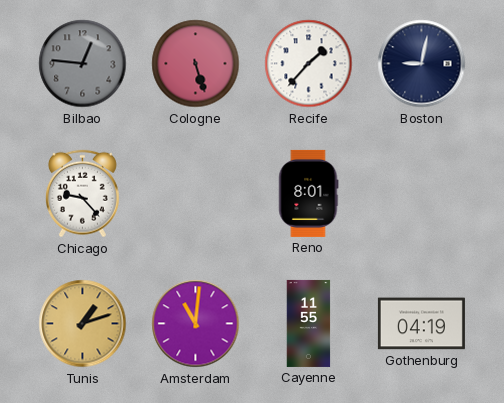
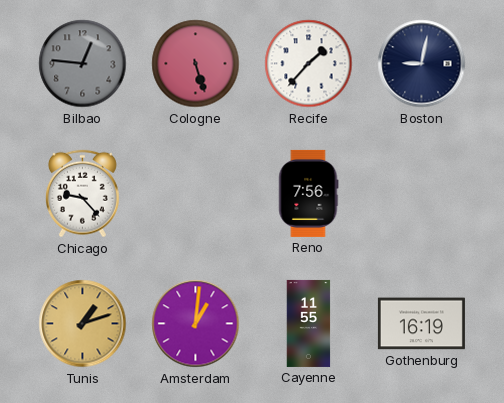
Reno: 8:01 -> 7:56 (309, 193)
Amsterdam: 11:01 -> 1:01 (196, 324)
Gothenburg: 04:19 -> 16:19 (421, 324)
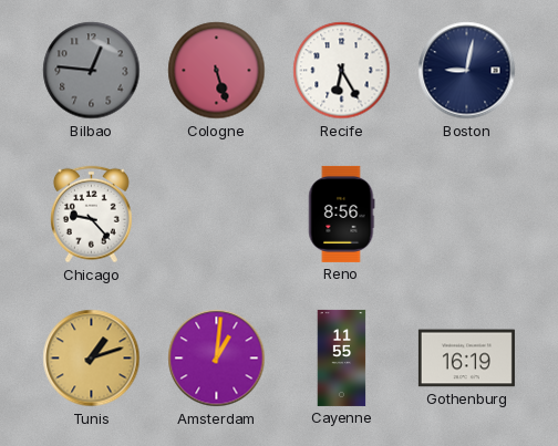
Recife: 1:37 -> 6:25 (342, 71)
Reno: 7:56 -> 8:56 (342, 214)
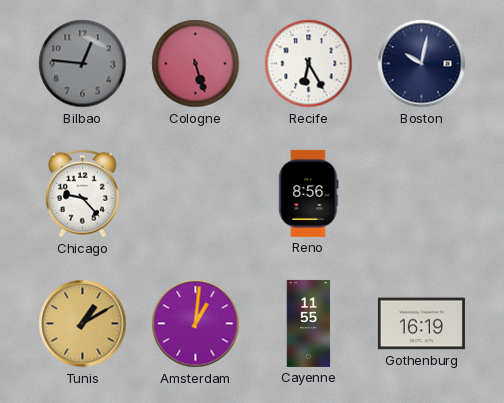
Boston: 9:02 -> 10:02 (422, 64)
Tunis: 1:12 -> 1:10 (83, 324)
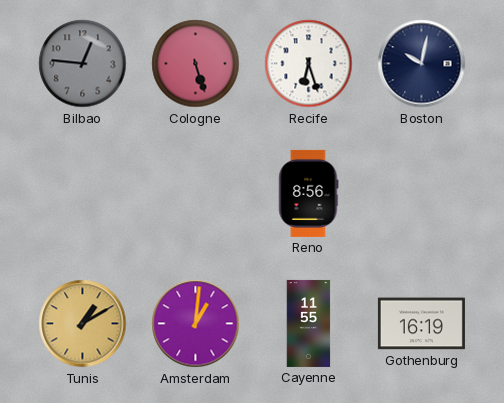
Recife: 6:25 -> 6:27 (309, 64)
Chicago: 9:23 -> none (82, 194)
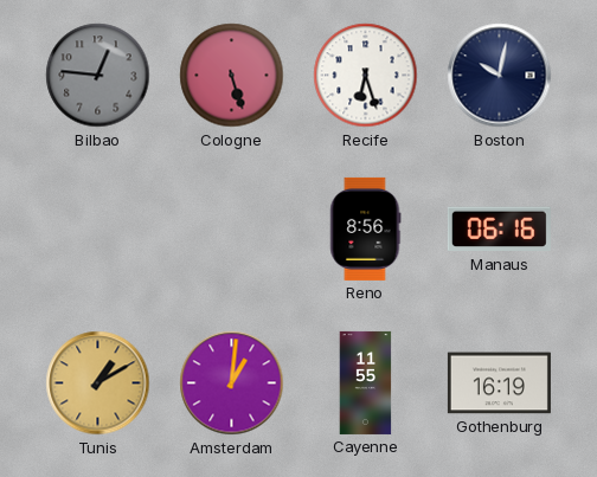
Manaus: none -> 06:16 (499, 230)
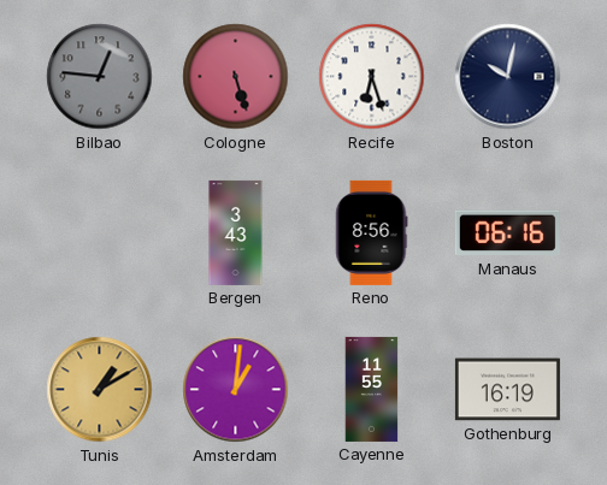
Bergen: none -> 3:43 (236, 232)
